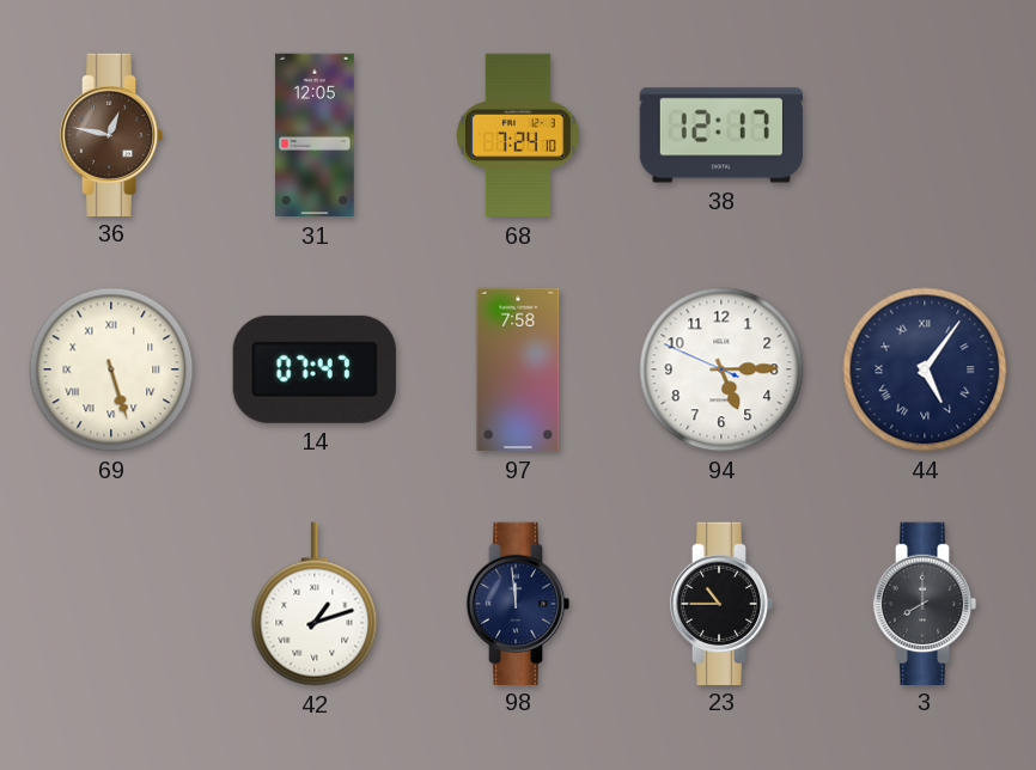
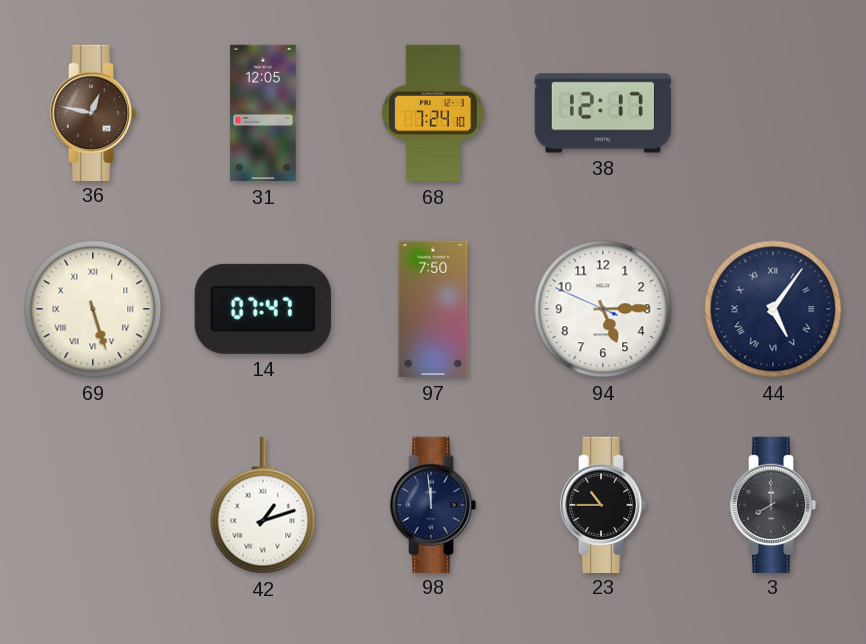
97: 7:58 -> 7:50 (433, 309)
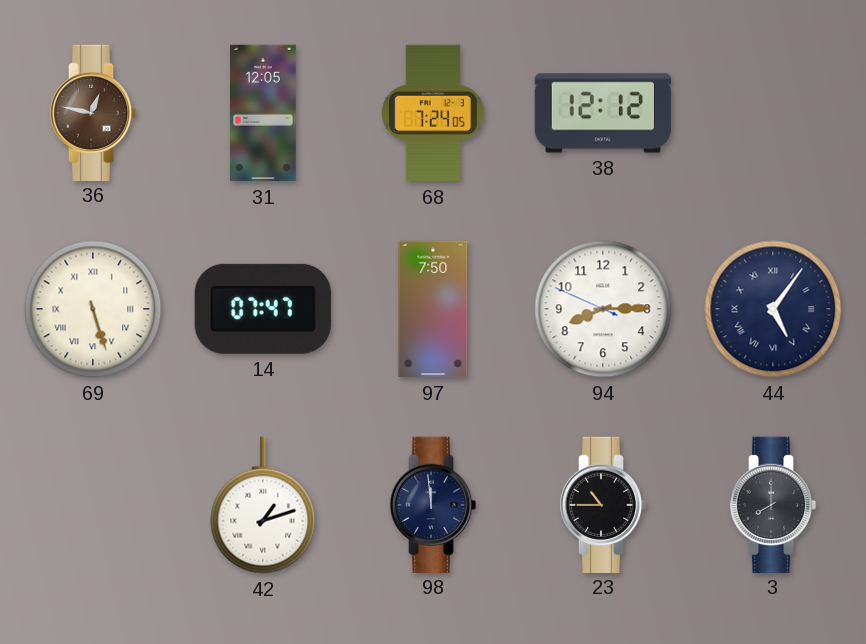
68: 7:24:10 -> 7:24:05 (434, 113)
38: 12:17 -> 12:12 (602, 113)
94: 5:14 -> 8:14 (603, 309)
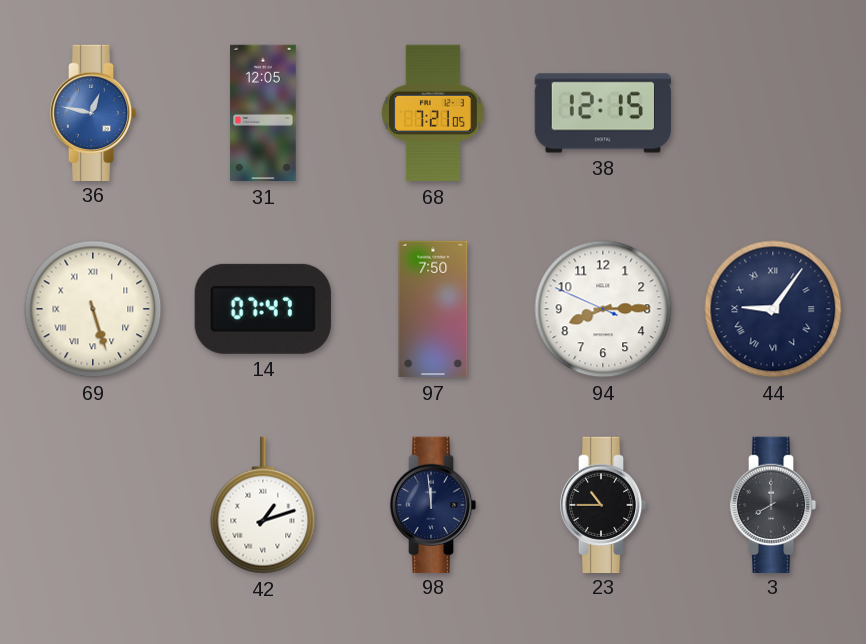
36 dial: brown -> blue (93, 112)
68: 7:24 -> 7:21 (434, 113)
38: 12:12 -> 12:15 (602, 113)
44: 5:06 -> 9:06 (773, 309)
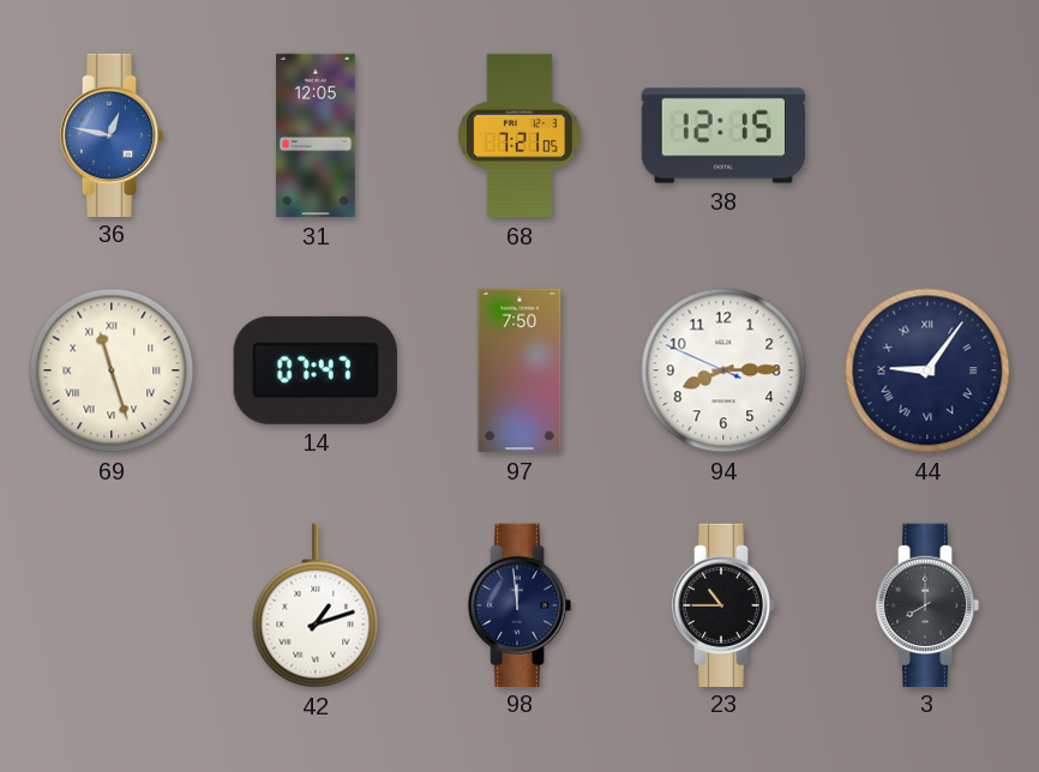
69: 5:27 -> 11:27 (112, 370)
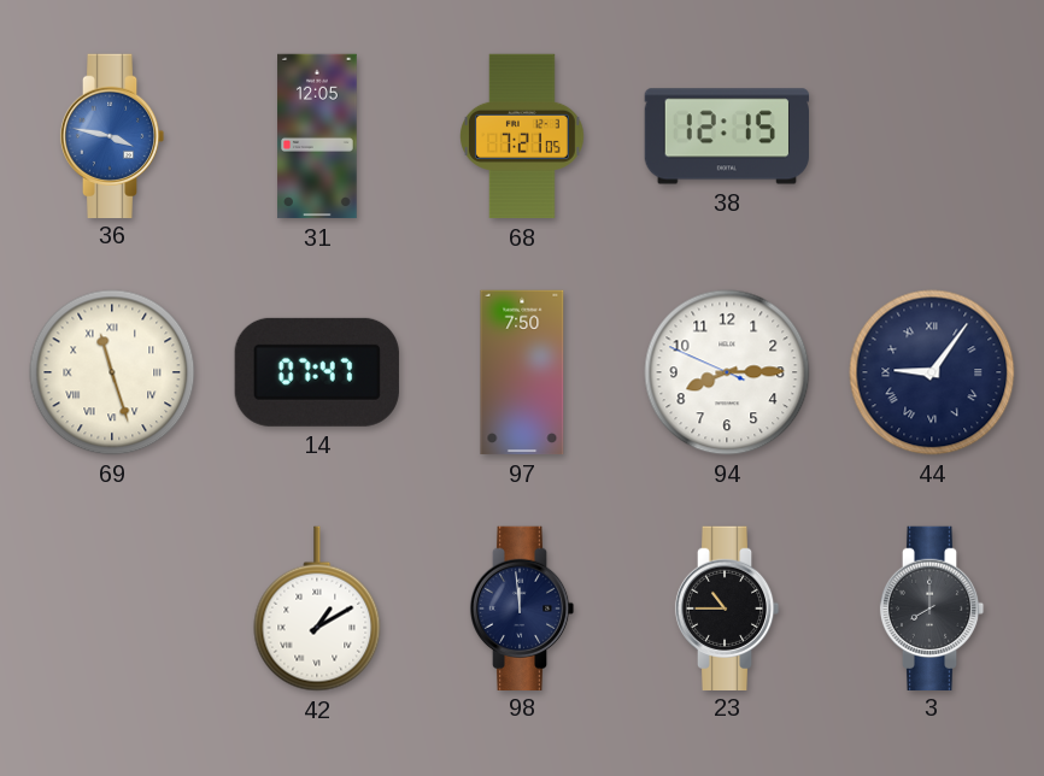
36: 12:47 -> 3:47 (112, 135)
42: 1:12 -> 1:10 (317, 609)
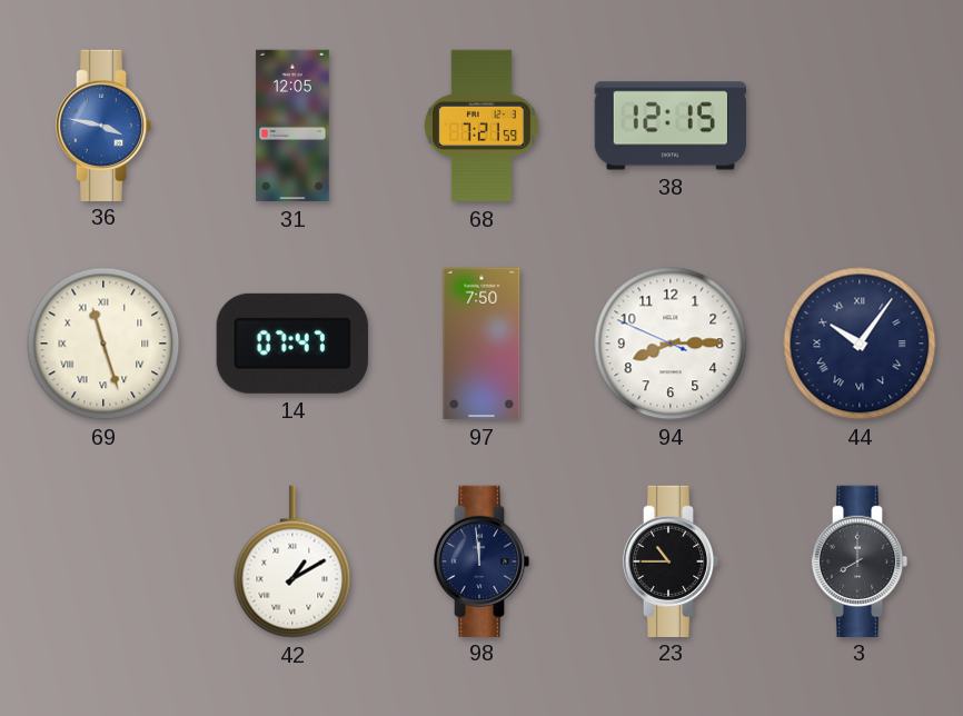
68: 7:21:05 -> 7:21:59 (483, 126)
44: 9:06 -> 10:06 (860, 344)
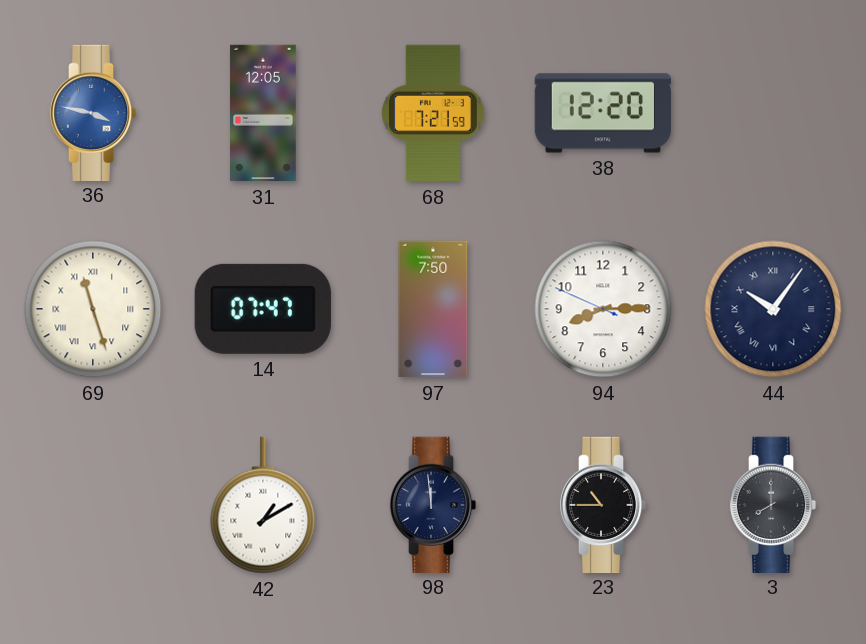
38: 12:15 -> 12:20 (602, 113)
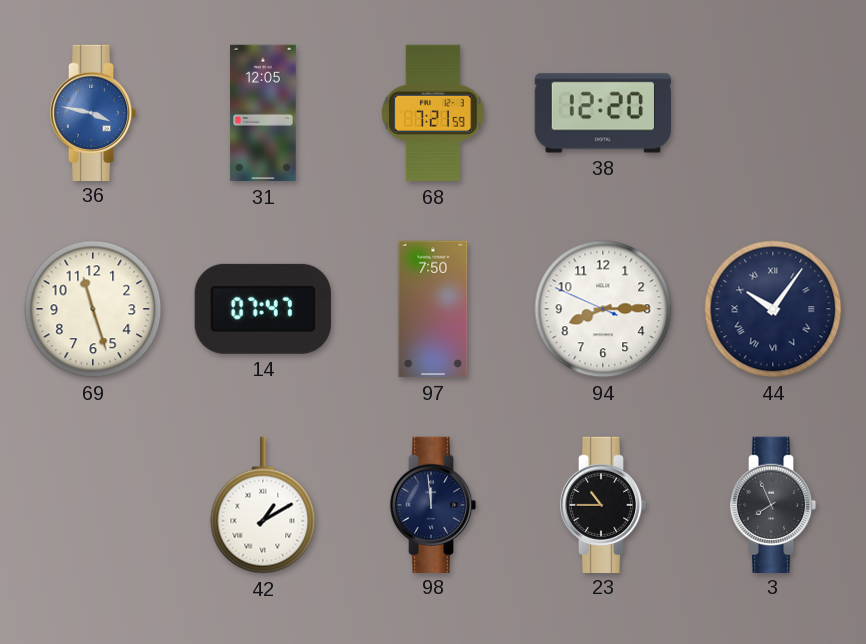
69 numerals: Roman -> Arabic (93, 309)
3: 8:00 -> 7:56 (773, 504)
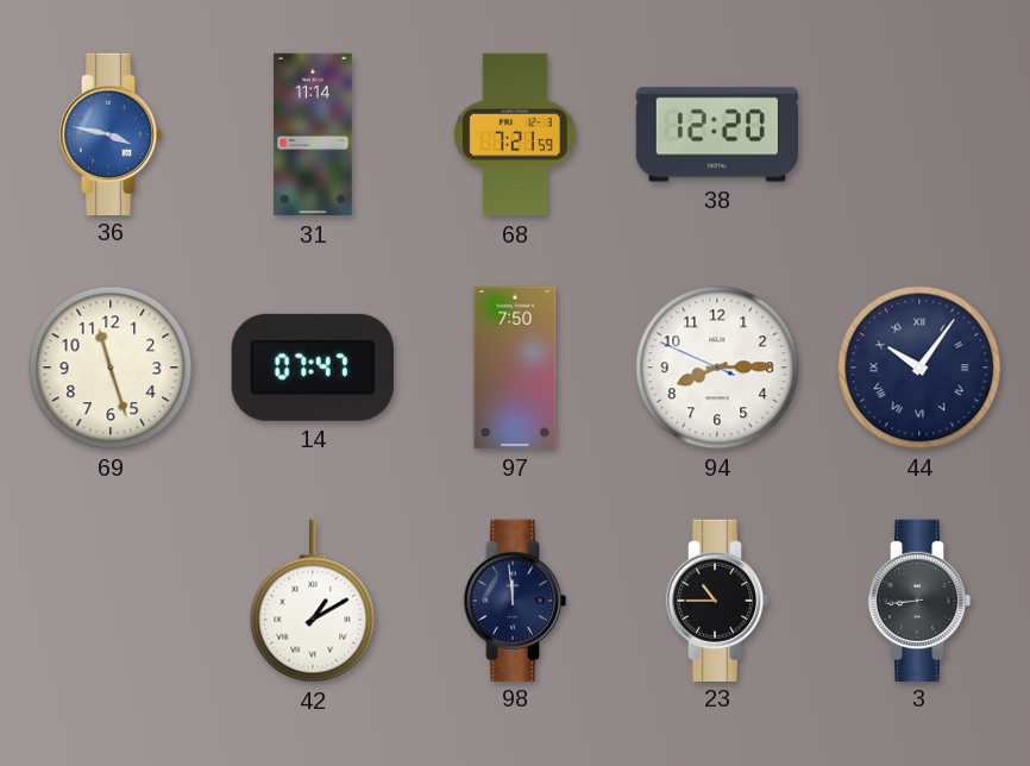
31: 12:05 -> 11:14 (313, 134)
3: 7:56 -> 8:44 (919, 599)
